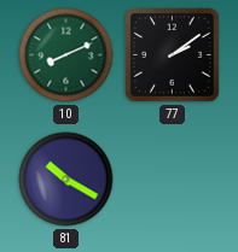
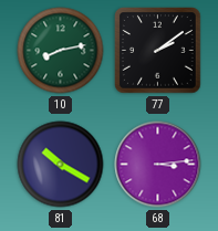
10: 8:11 -> 8:13 (61, 51)
68: none -> 3:14 (158, 165)
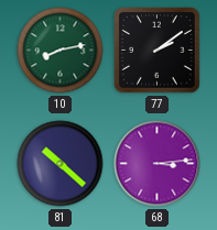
81: 10:20 -> 10:22 (61, 164)
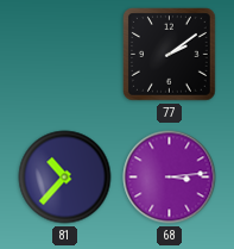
10: 8:13 -> none (61, 51)
81: 10:22 -> 10:37 (65, 178)
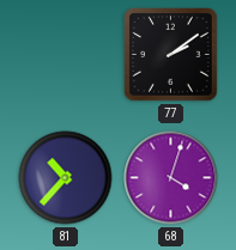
68: 3:14 -> 4:03 (171, 178)
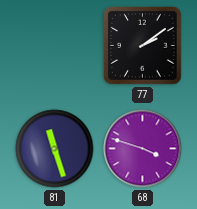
81: 10:37 -> 11:27 (55, 149)
68: 4:03 -> 3:48 (143, 149)
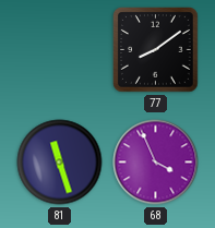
77: 2:09 -> 8:09 (156, 50)
68: 3:48 -> 3:56 (156, 163)
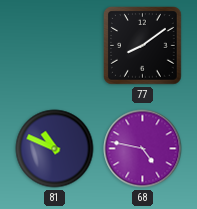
81: 11:27 -> 10:49 (55, 149)
68: 3:56 -> 4:47 (143, 149)
